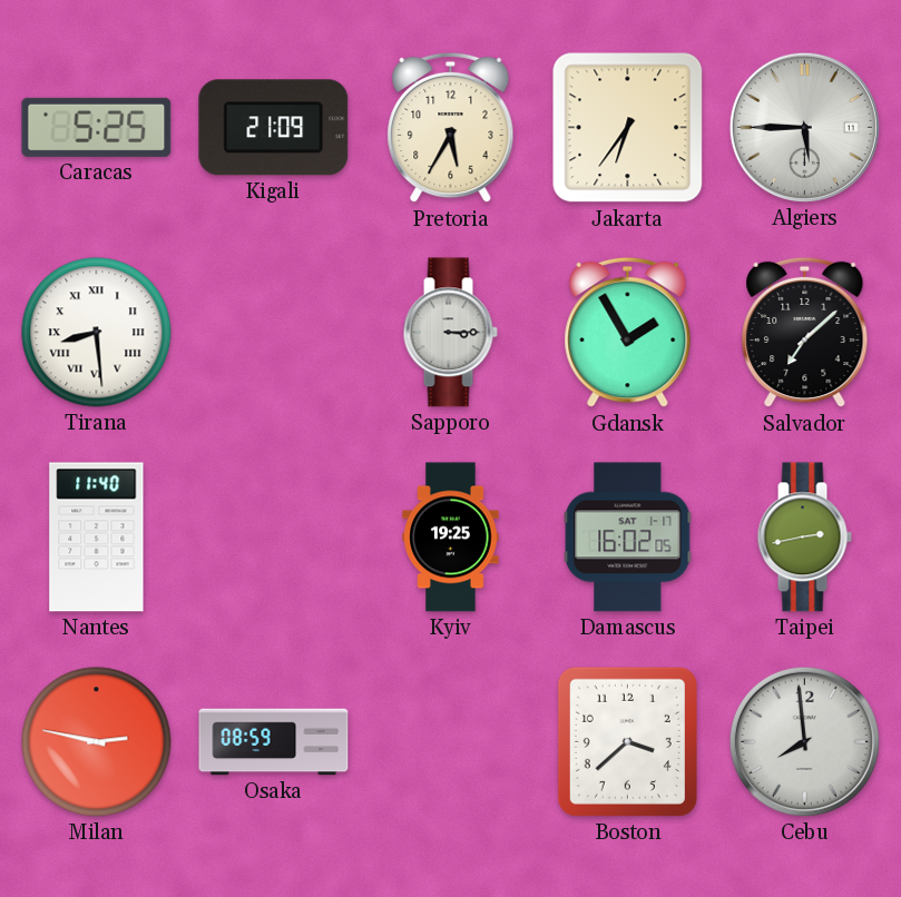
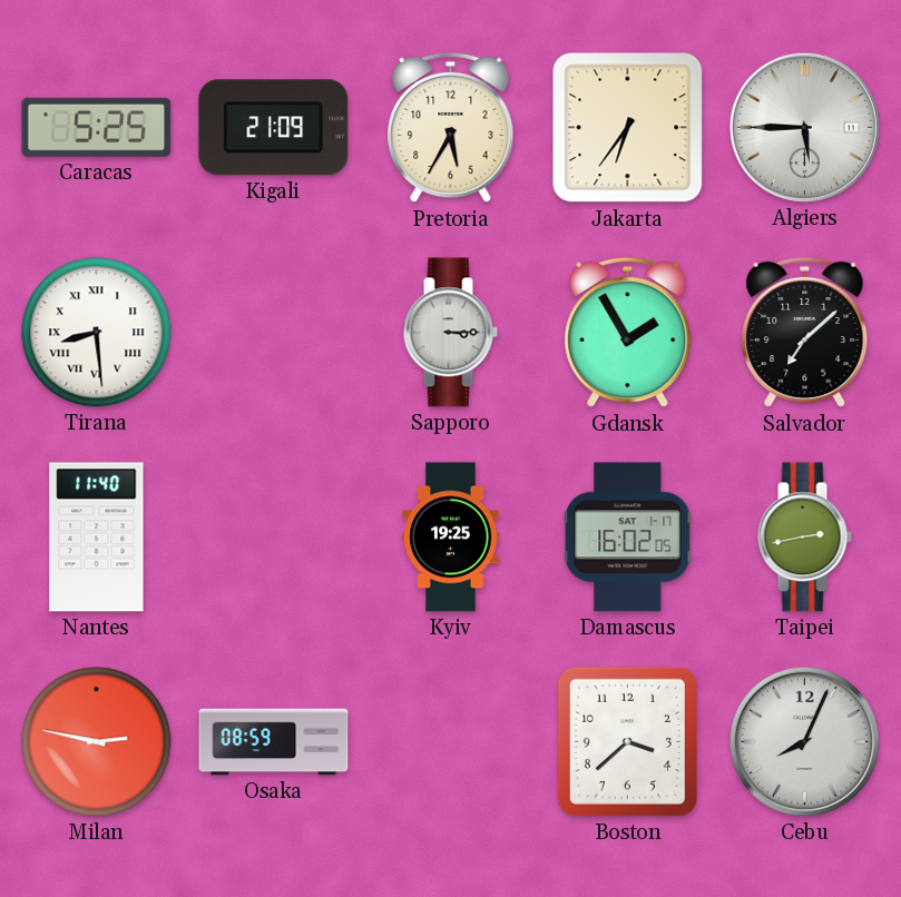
Cebu: 7:59 -> 8:04 (804, 741)
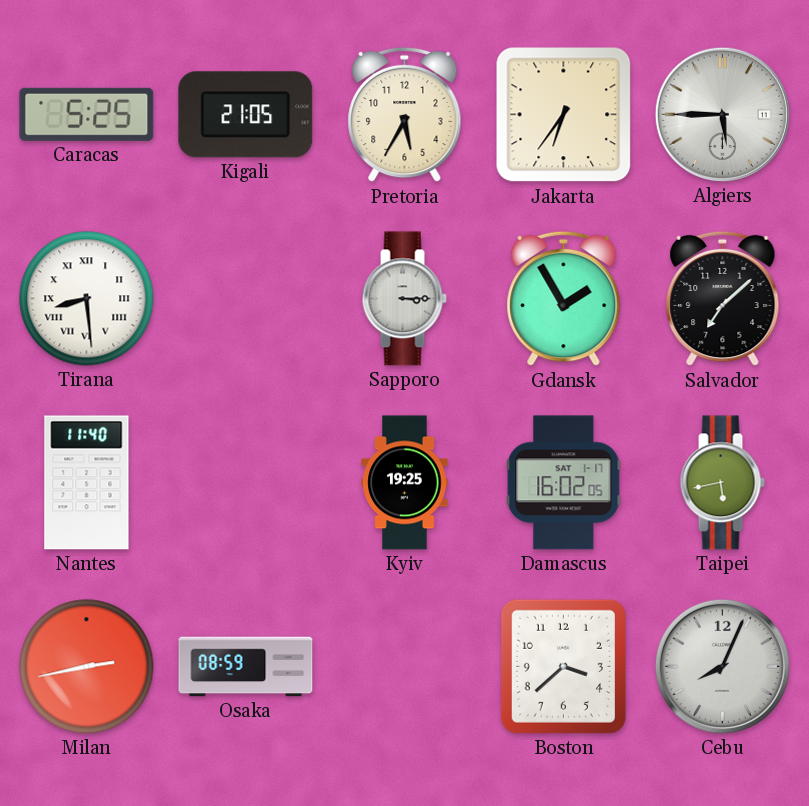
Kigali: 21:09 -> 21:05 (246, 115)
Taipei: 2:43 -> 5:43 (722, 483)
Milan: 2:47 -> 2:43 (87, 667)
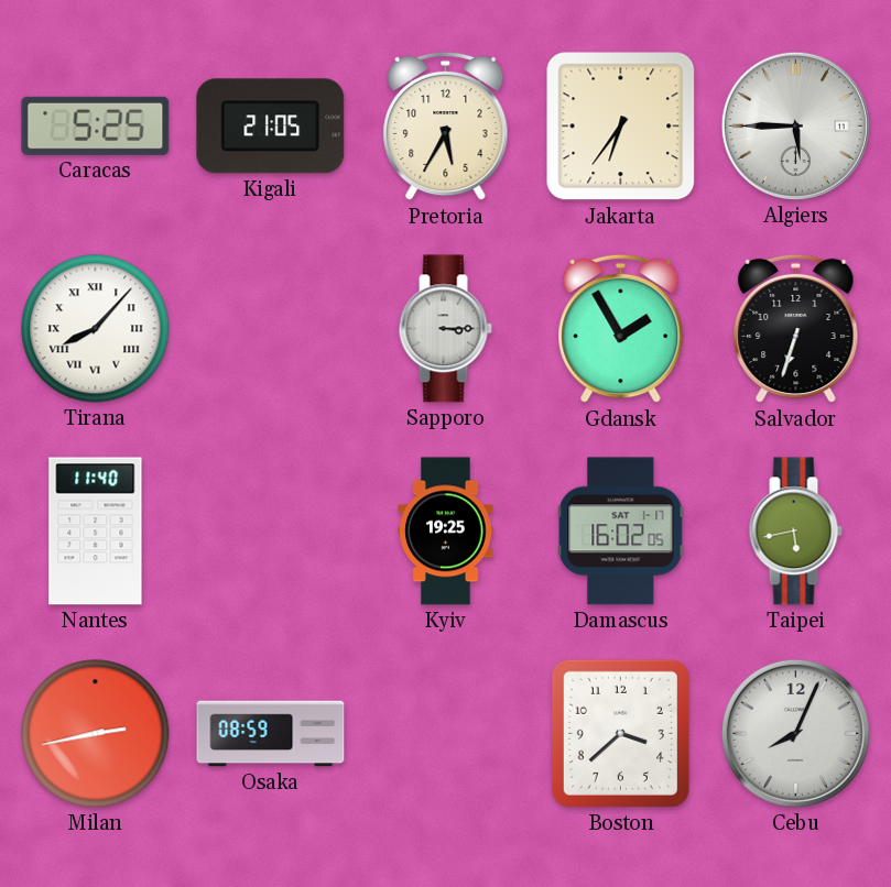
Tirana: 8:29 -> 8:07 (96, 329)
Salvador: 7:08 -> 6:33 (796, 329)
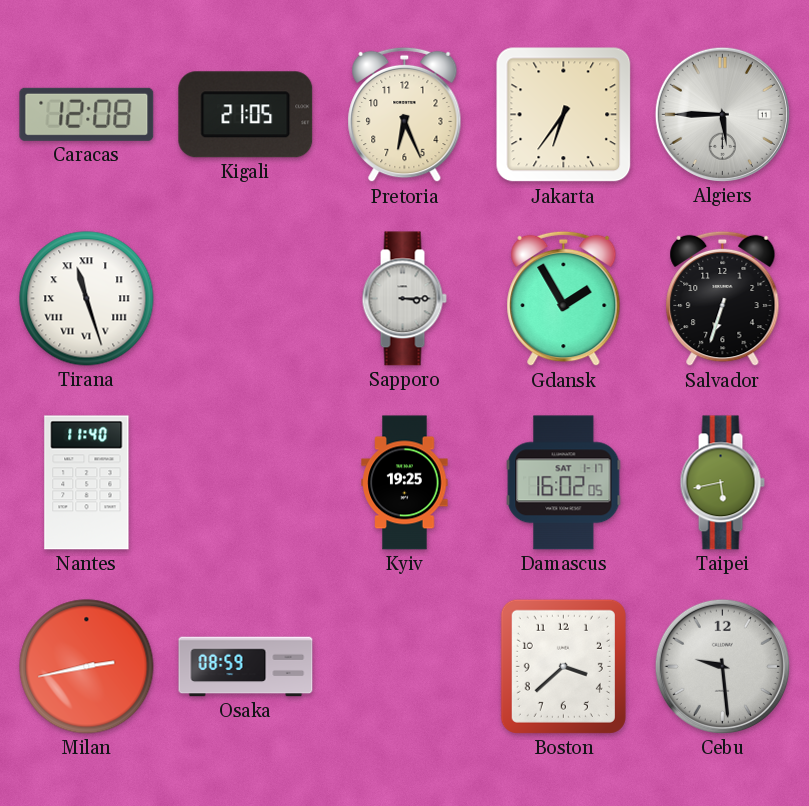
Caracas: 5:25 -> 12:08 (87, 114)
Pretoria: 5:35 -> 6:26 (405, 115)
Tirana: 8:07 -> 11:27 (87, 299)
Cebu: 8:04 -> 9:29 (722, 666)
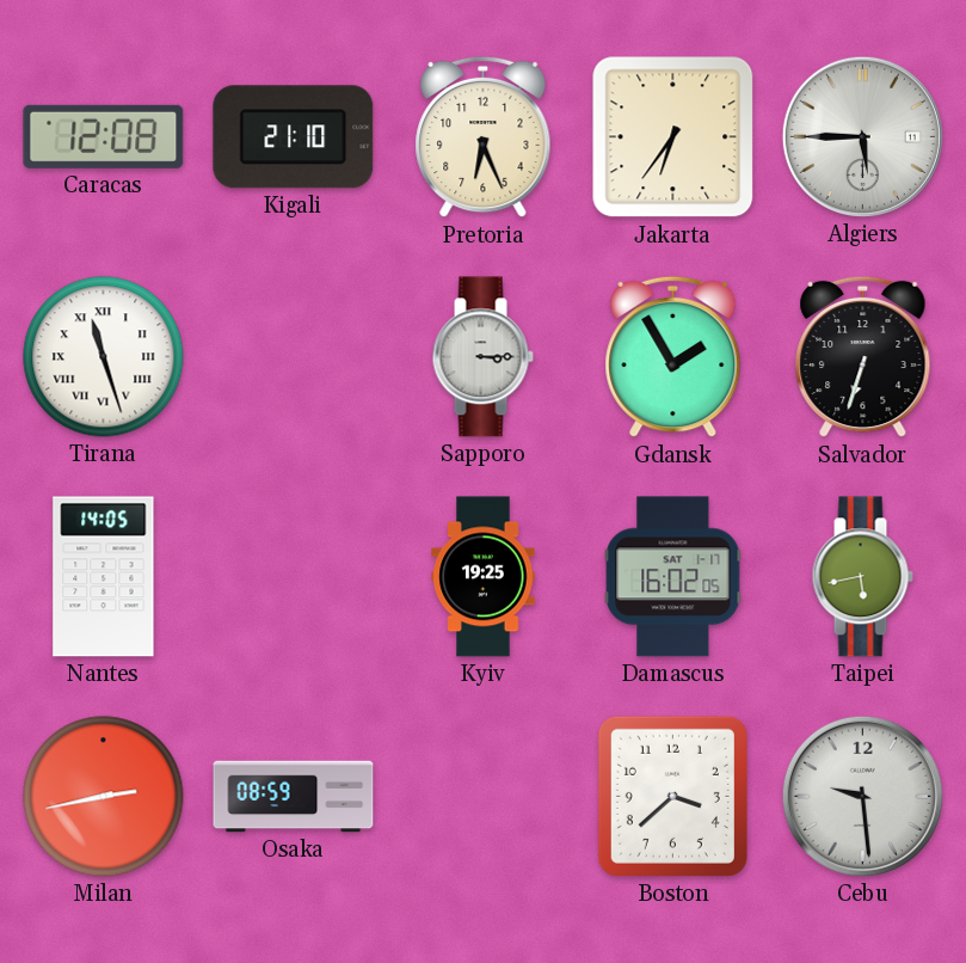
Kigali: 21:05 -> 21:10 (294, 137)
Nantes: 11:40 -> 14:05 (104, 577)
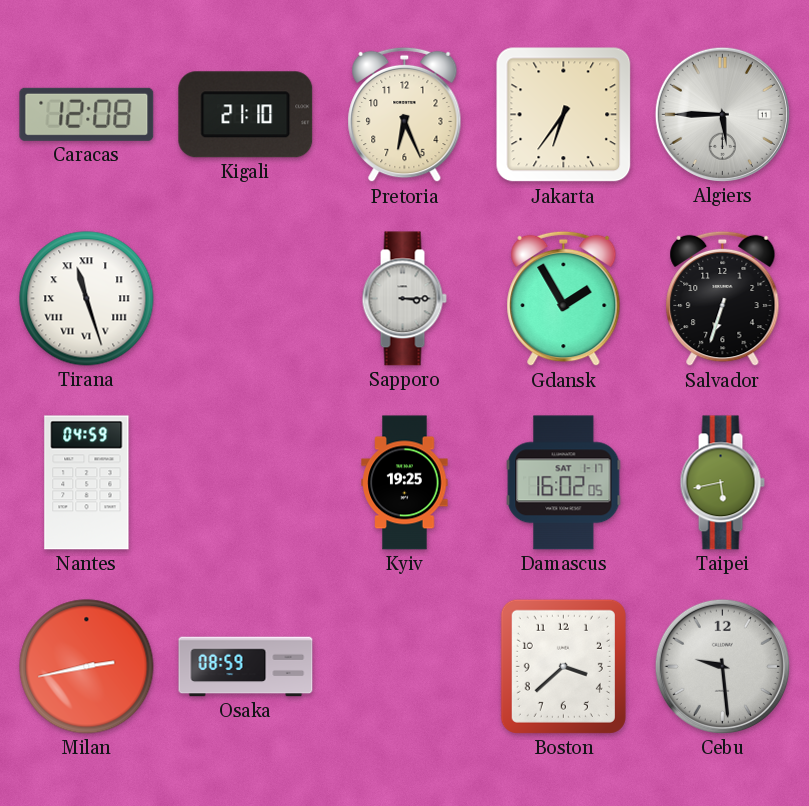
Nantes: 14:05 -> 04:59 (87, 483)
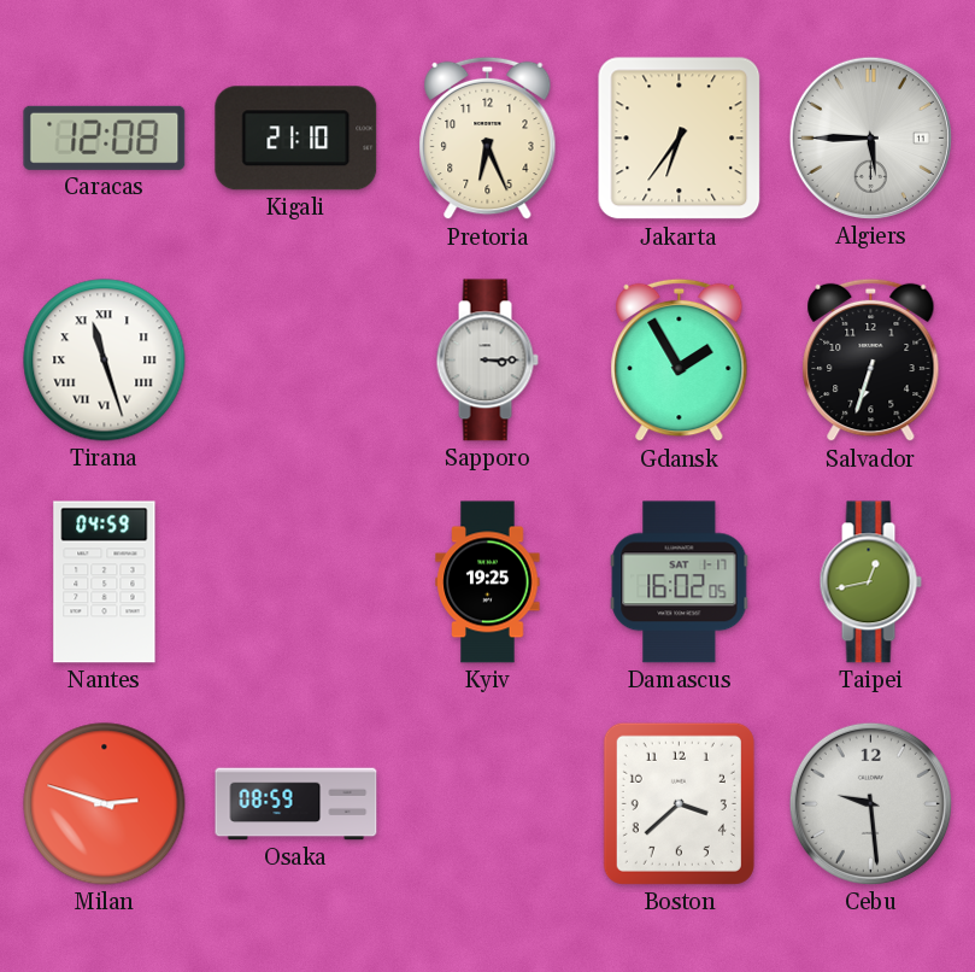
Taipei: 5:43 -> 12:43 (870, 582)
Milan: 2:43 -> 2:48 (105, 804)
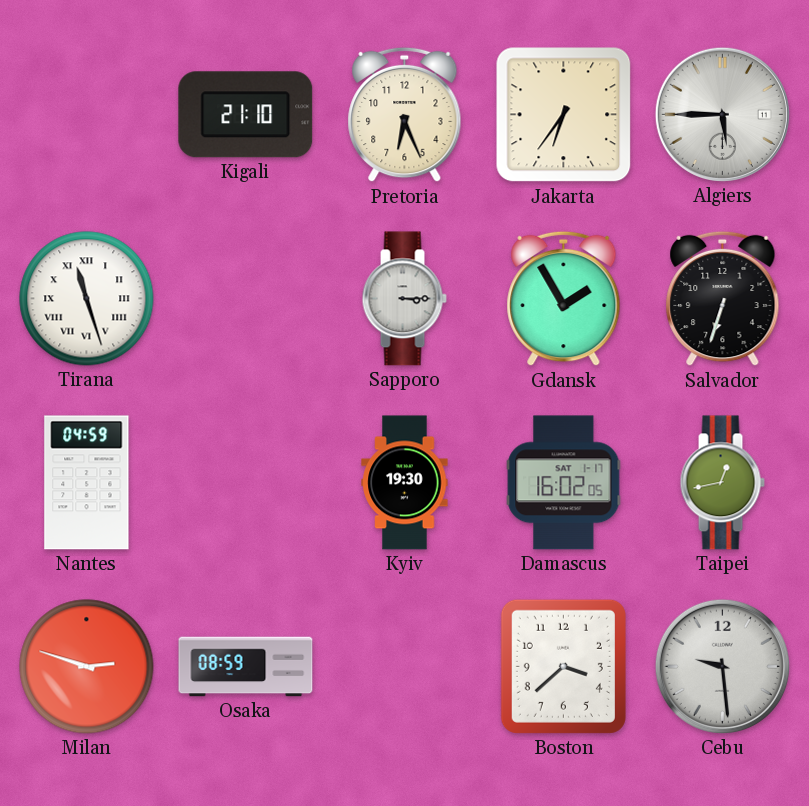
Caracas: 12:08 -> none (105, 137)
Kyiv: 19:25 -> 19:30 (405, 483)
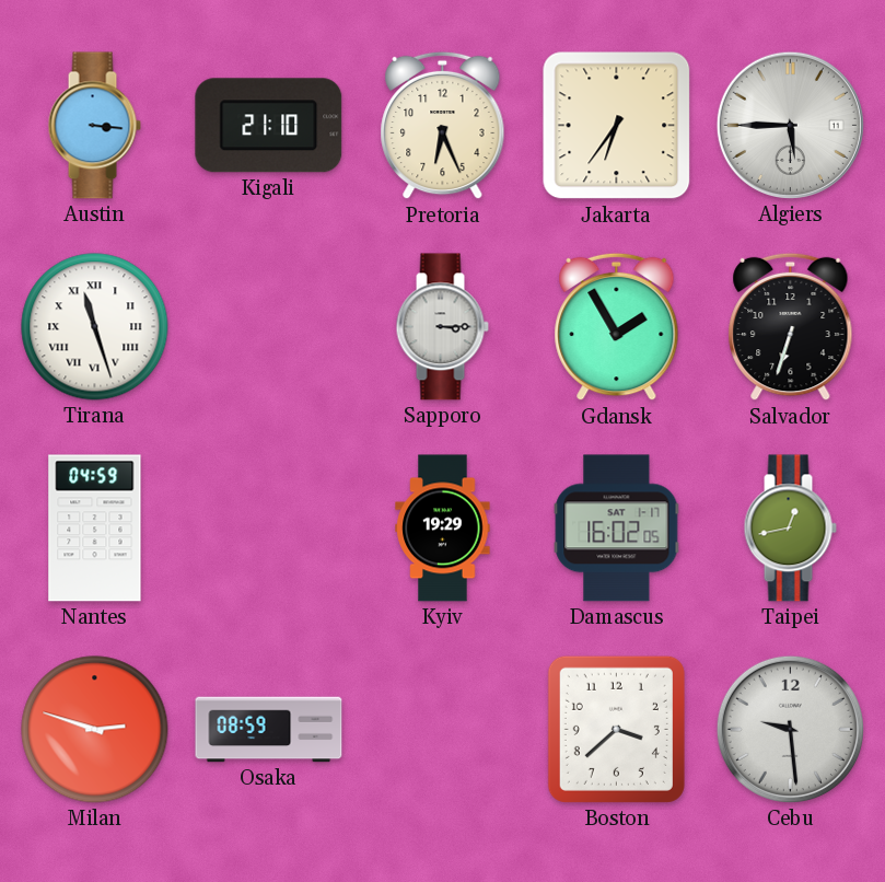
Austin: none -> 3:16 (94, 126)
Kyiv: 19:30 -> 19:29 (443, 529)
